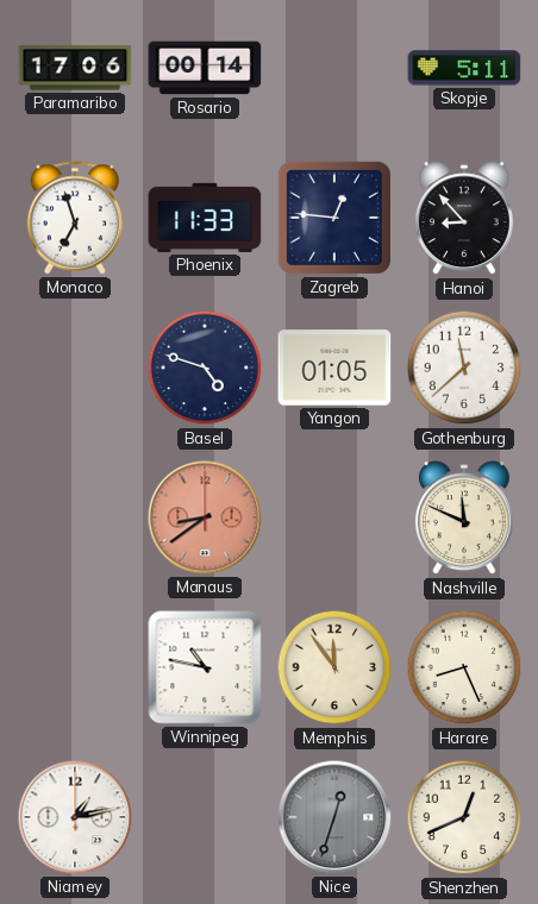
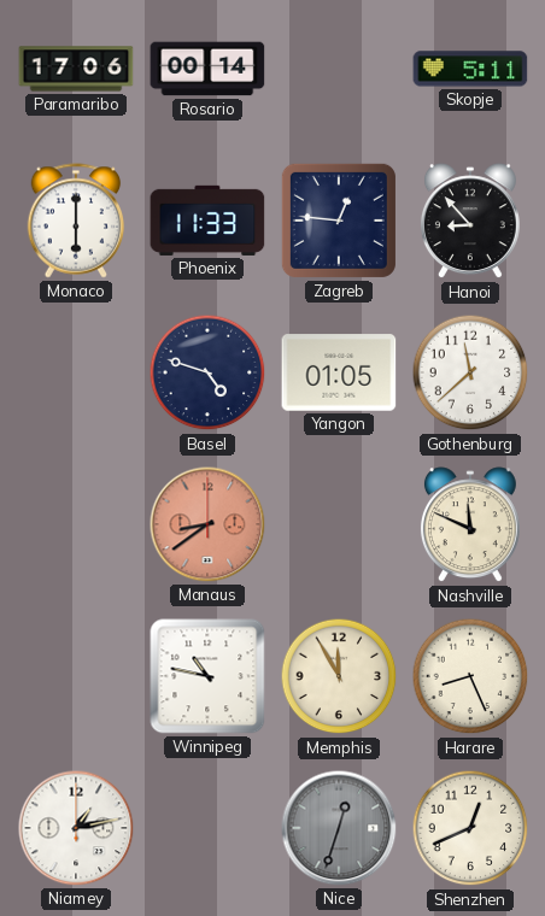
Monaco: 6:57 -> 6:00 (76, 221)
Memphis: 11:54 -> 11:55 (339, 676)
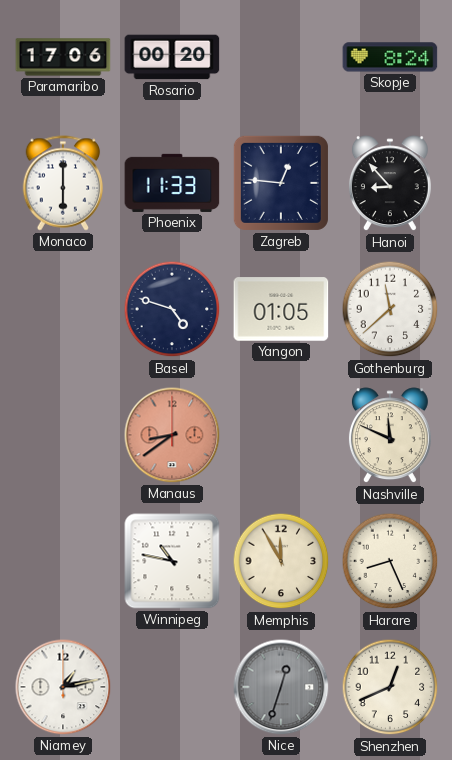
Rosario: 00:14 -> 00:20 (172, 57)
Skopje: 5:11 -> 8:24 (390, 57)
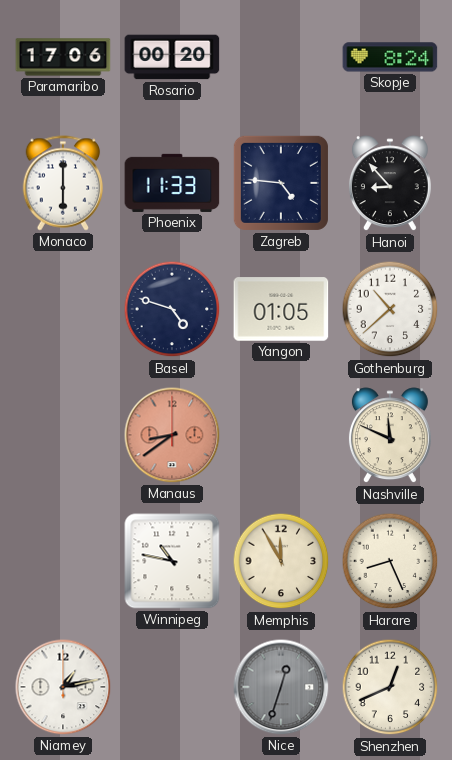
Zagreb: 12:46 -> 4:46 (281, 183)
Gothenburg: 11:38 -> 10:38 (390, 309)
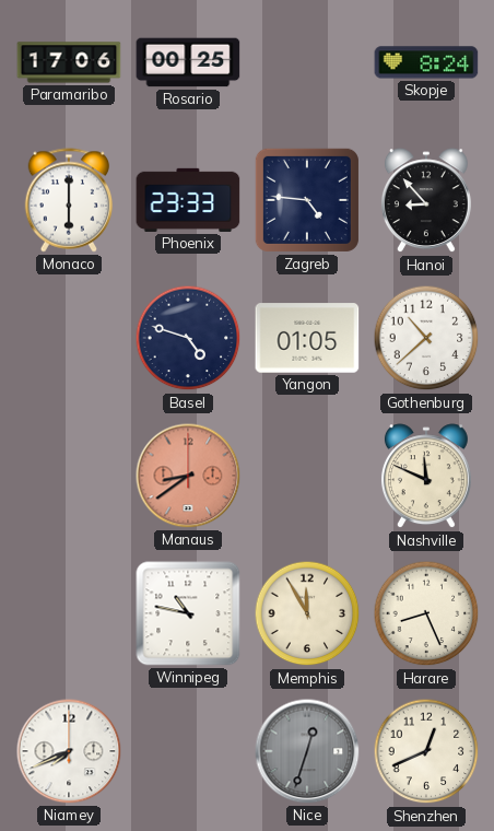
Rosario: 00:20 -> 00:25 (188, 62)
Phoenix: 11:33 -> 23:33 (188, 200)
Niamey: 1:13 -> 7:41 (69, 751)
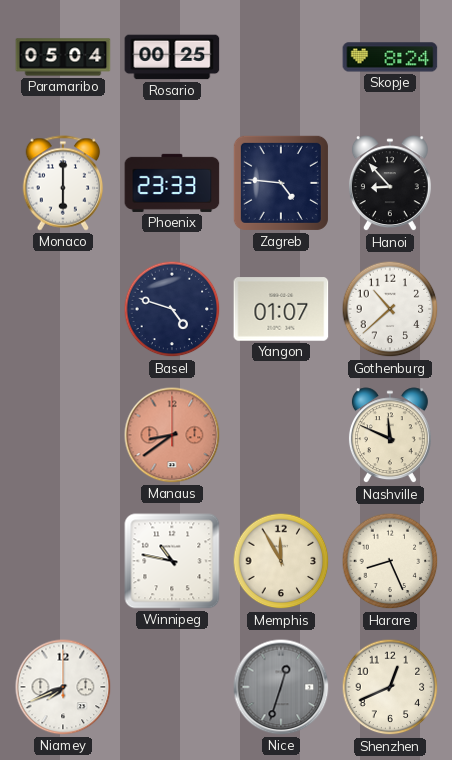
Paramaribo: 17:06 -> 05:04 (63, 57)
Yangon: 01:05 -> 01:07 (281, 309)
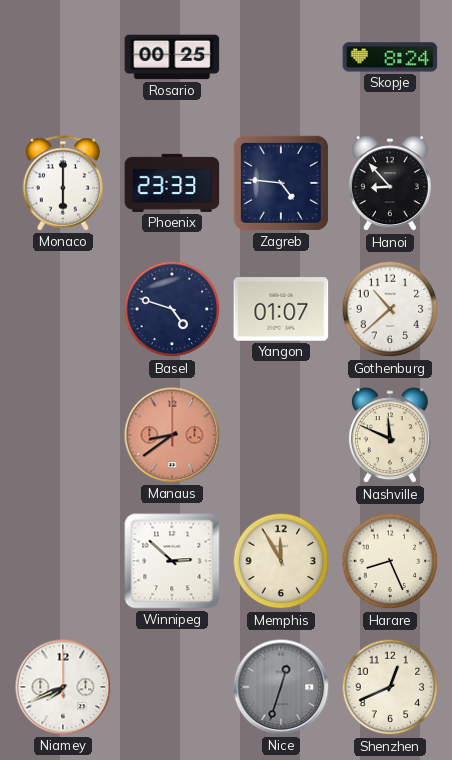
Paramaribo: 05:04 -> none (63, 57)
Winnipeg: 10:47 -> 2:52 (172, 561)
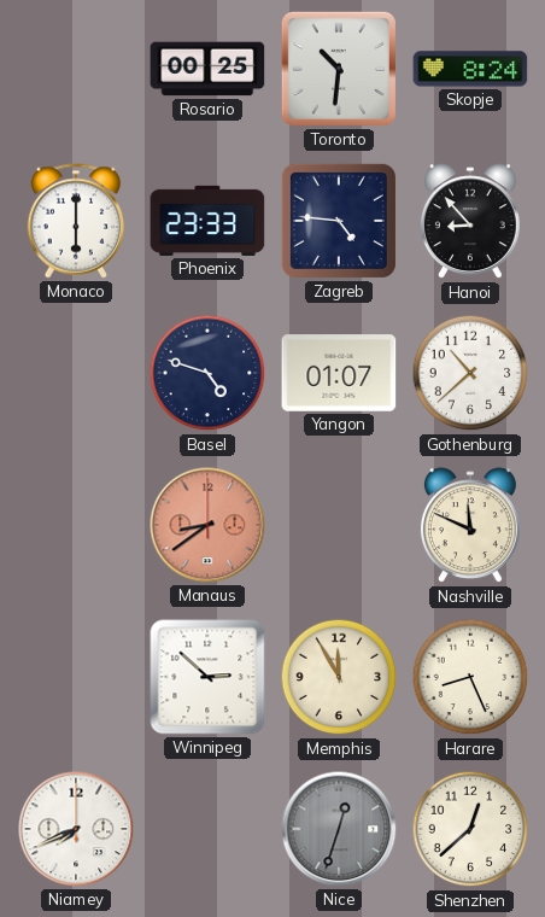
Toronto: none -> 10:31 (339, 69)
Shenzhen: 12:41 -> 12:38 (470, 829)
